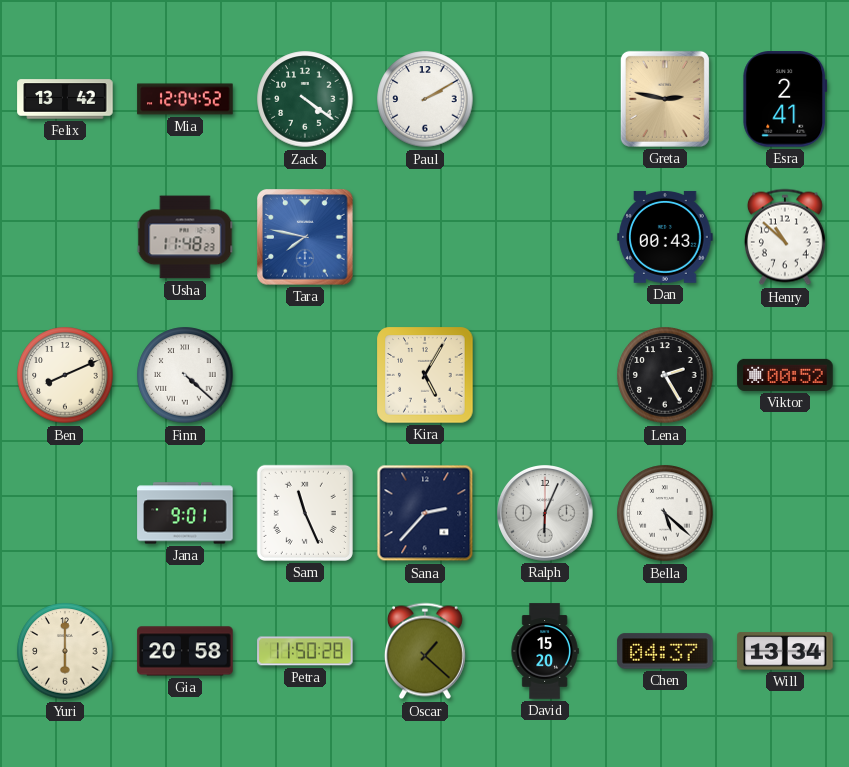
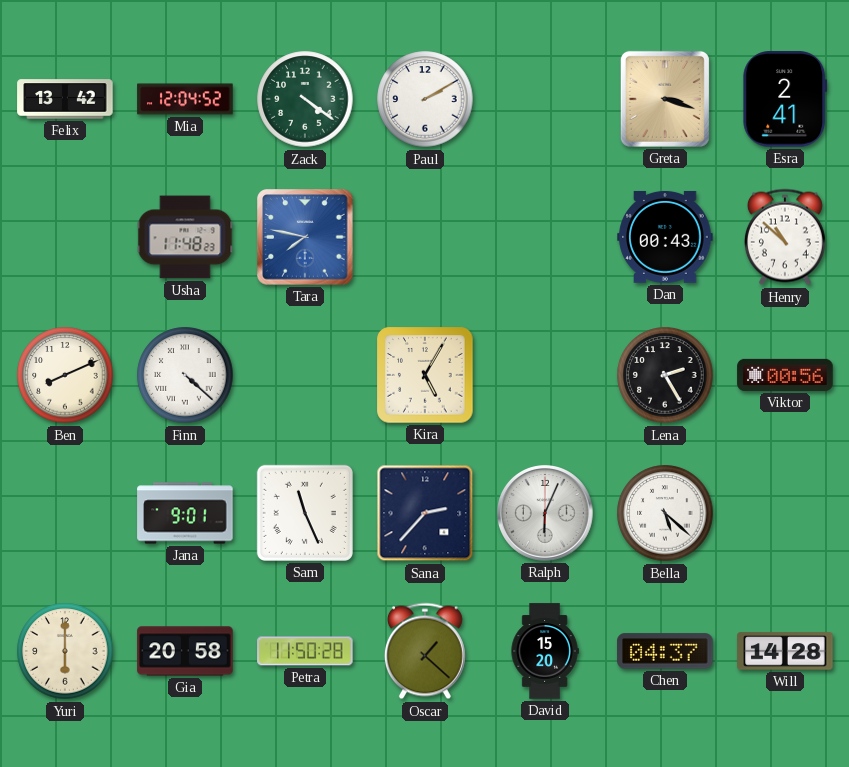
Greta: 2:47 -> 3:18 (665, 99)
Viktor: 00:52 -> 00:56 (785, 375)
Will: 13:34 -> 14:28 (785, 651)
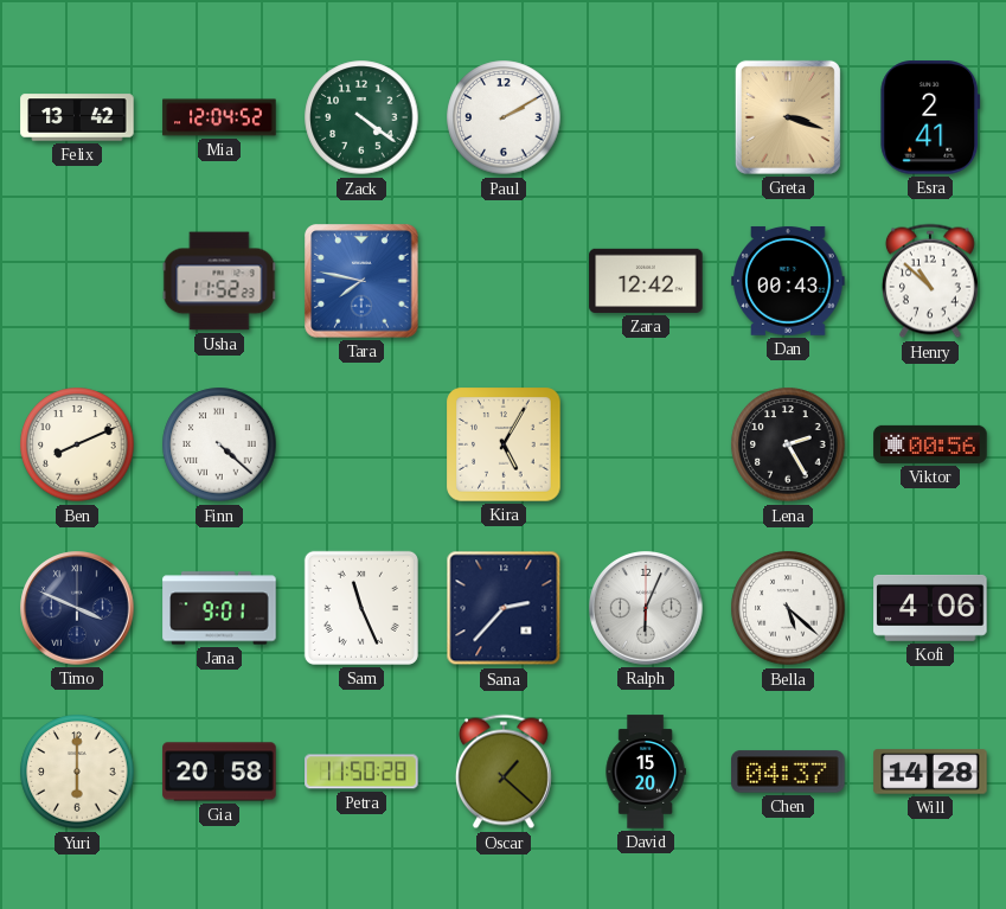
Usha: 11:48 -> 11:52 (219, 281)
Zara: none -> 12:42 (646, 281)
Timo: none -> 3:49 (77, 608)
Kofi: none -> 4:06 (930, 608)
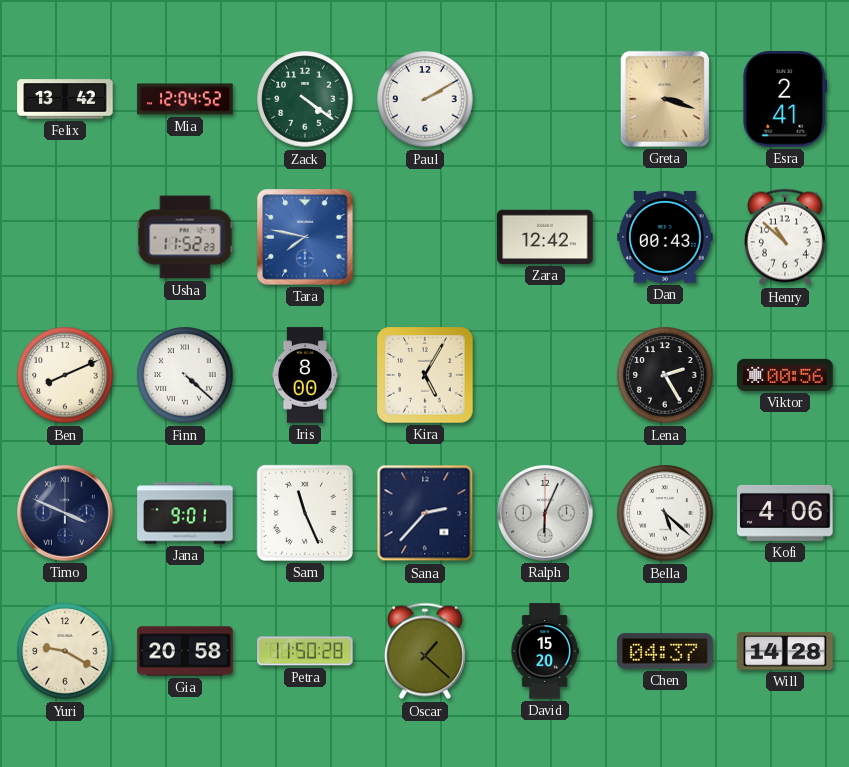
Iris: none -> 8:00 (305, 375)
Yuri: 6:00 -> 9:20 (65, 651)
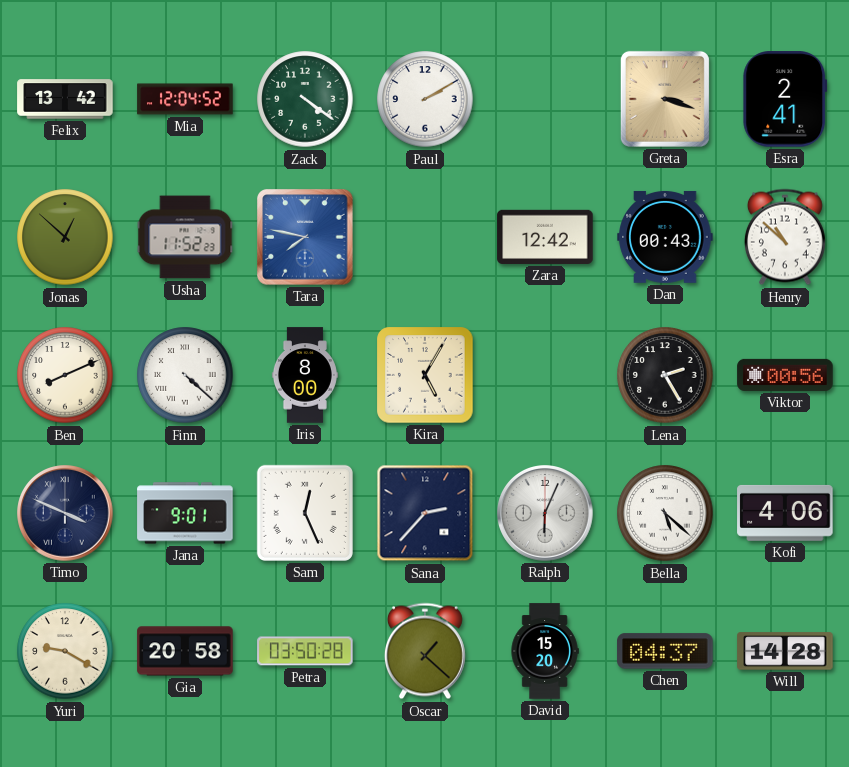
Jonas: none -> 12:52 (65, 237)
Sam: 11:26 -> 12:26 (305, 513)
Petra: 11:50 -> 03:50 (305, 651)
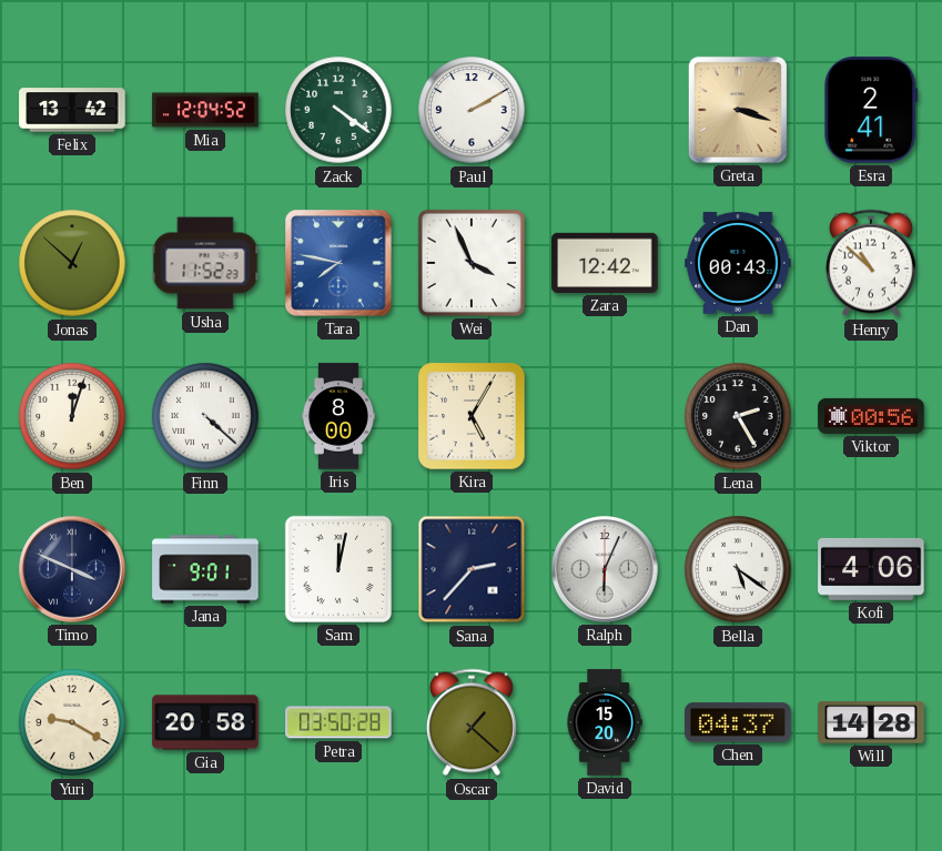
Wei: none -> 3:56 (472, 263)
Ben: 8:11 -> 12:03 (72, 416)
Sam: 12:26 -> 12:02 (338, 569)
Bella: 5:22 -> 5:21 (738, 569)
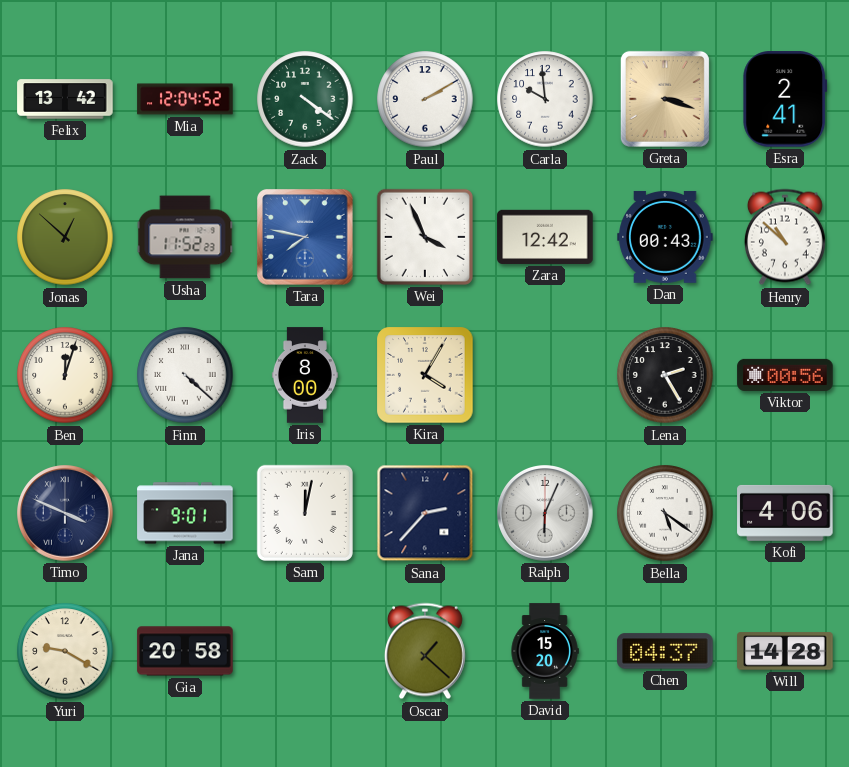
Carla: none -> 9:59 (545, 99)
Kira: 5:05 -> 4:05 (425, 375)
Petra: 03:50 -> none (338, 722)
